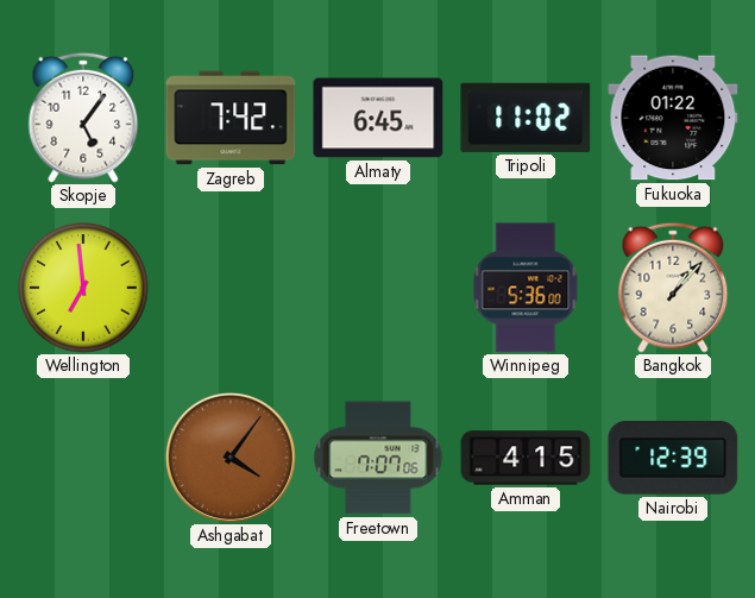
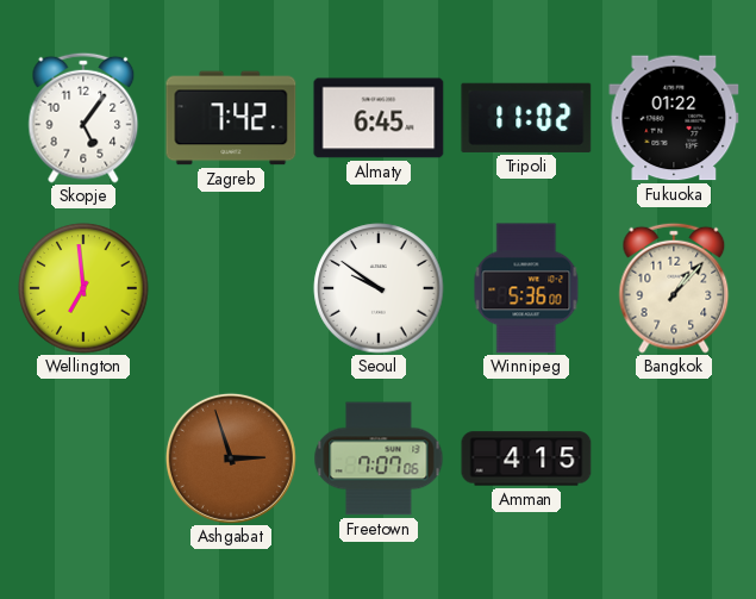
Seoul: none -> 9:51 (379, 288)
Ashgabat: 4:06 -> 2:57 (231, 458)
Nairobi: 12:39 -> none (673, 459)
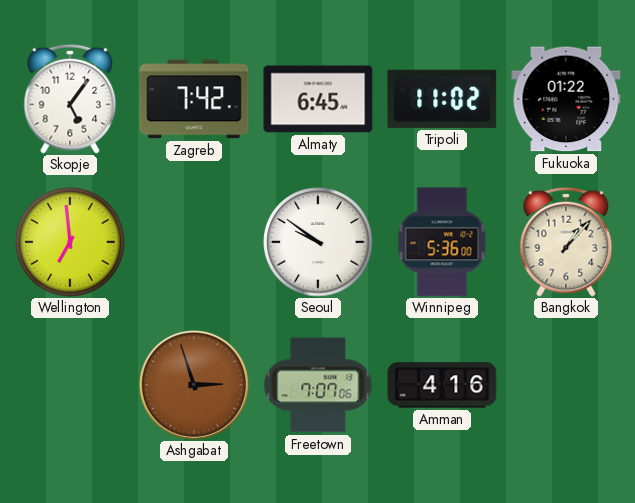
Amman: 4:15 -> 4:16 (442, 385)
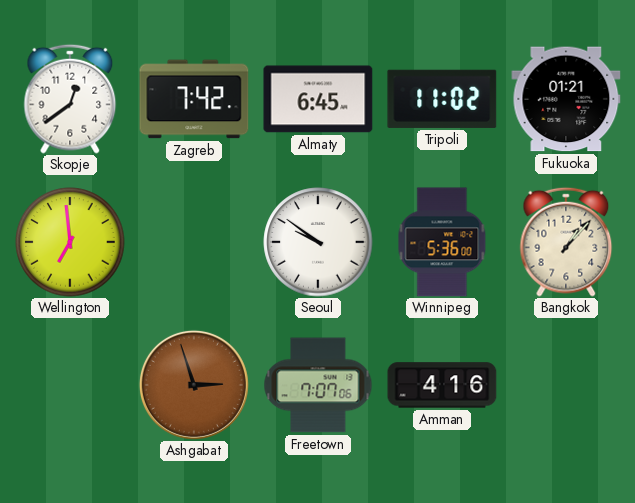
Skopje: 5:06 -> 12:39 (70, 99)
Fukuoka: 01:22 -> 01:21 (566, 99)
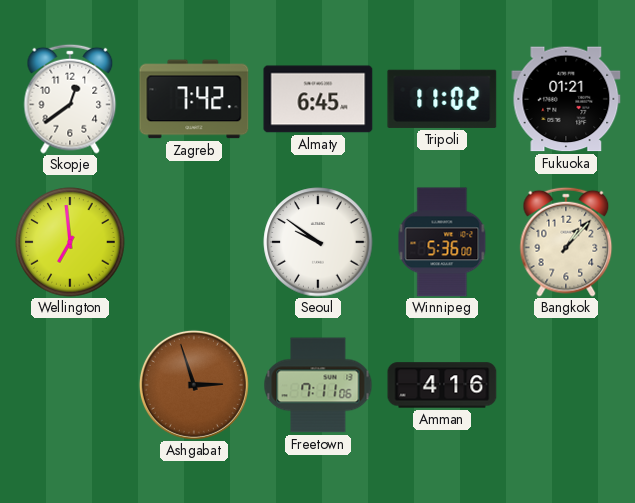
Freetown: 7:07 -> 7:11 (318, 385)
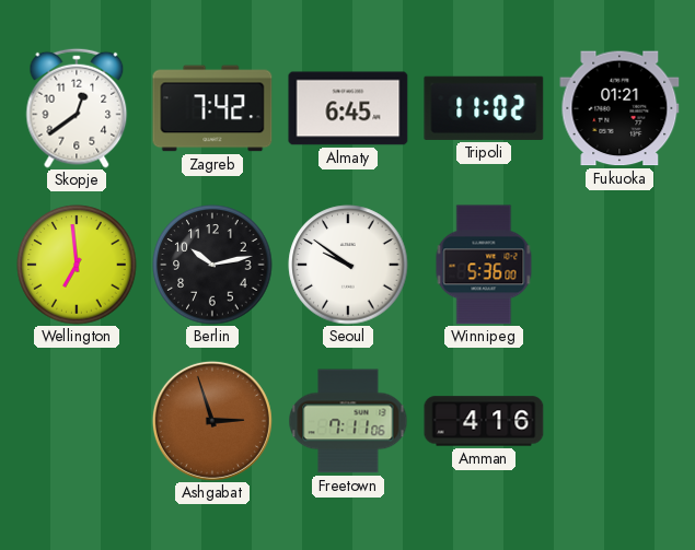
Berlin: none -> 10:13 (212, 265)
Bangkok: 1:07 -> none (566, 242)
